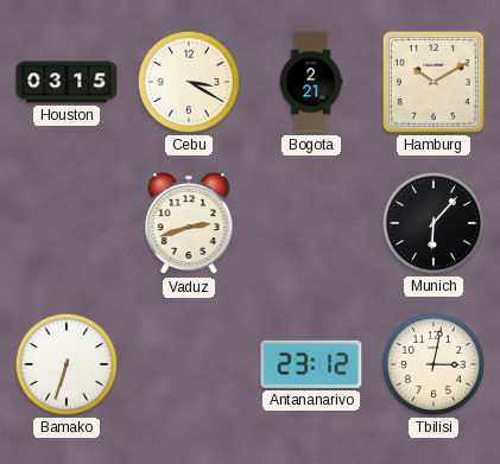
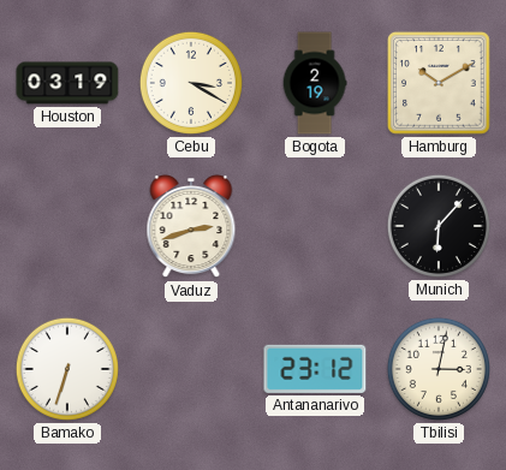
Houston: 03:15 -> 03:19 (67, 83)
Bogota: 2:21 -> 2:19 (315, 83)
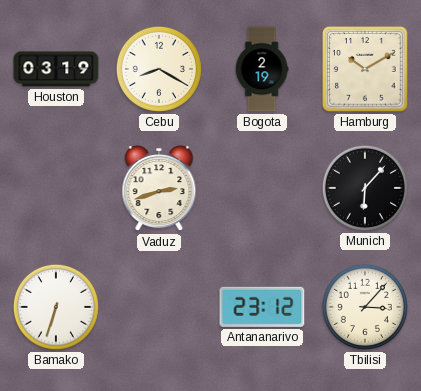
Cebu: 3:20 -> 8:20 (159, 69)
Tbilisi: 3:02 -> 3:07 (365, 307)
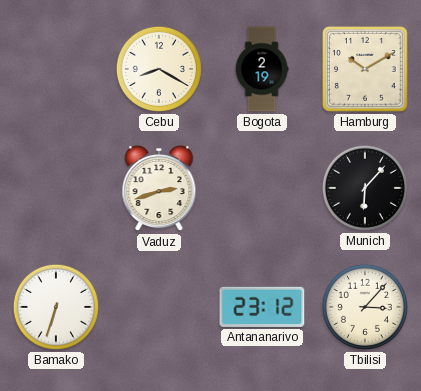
Houston: 03:19 -> none (56, 69)
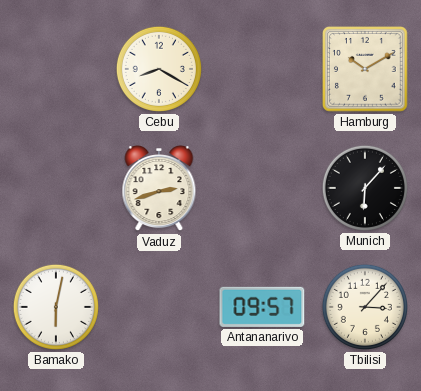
Bogota: 2:19 -> none (262, 69)
Bamako: 6:33 -> 6:02 (56, 307)
Antananarivo: 23:12 -> 09:57 (262, 307)
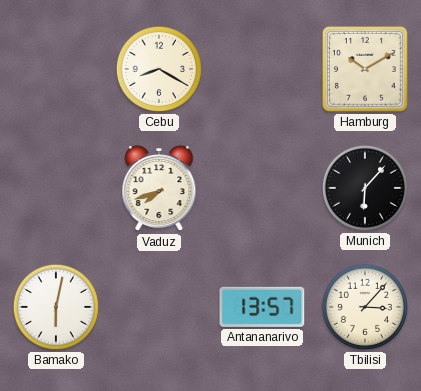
Vaduz: 2:42 -> 7:42 (159, 189)
Antananarivo: 09:57 -> 13:57 (262, 307)
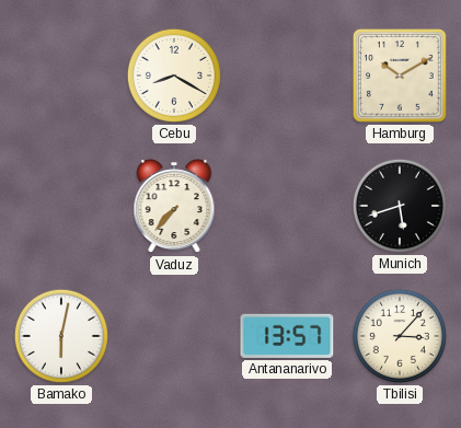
Vaduz: 7:42 -> 7:37 (174, 207)
Munich: 6:07 -> 5:42 (400, 206)
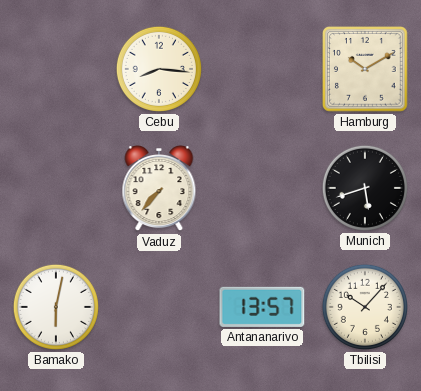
Cebu: 8:20 -> 8:16 (159, 69)
Tbilisi: 3:07 -> 10:07 (365, 307)
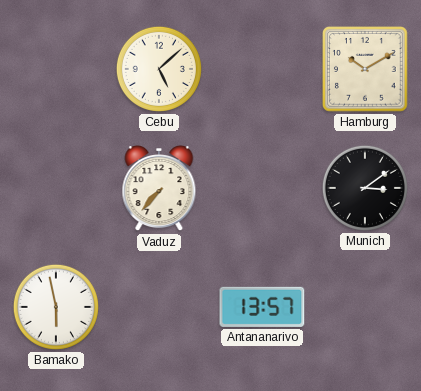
Cebu: 8:16 -> 5:08 (159, 69)
Munich: 5:42 -> 3:09 (365, 188)
Bamako: 6:02 -> 5:58 (56, 307)
Tbilisi: 10:07 -> none (365, 307)
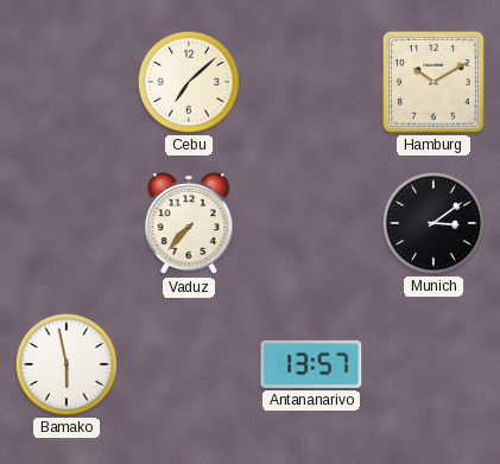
Cebu: 5:08 -> 7:08 (189, 82)
